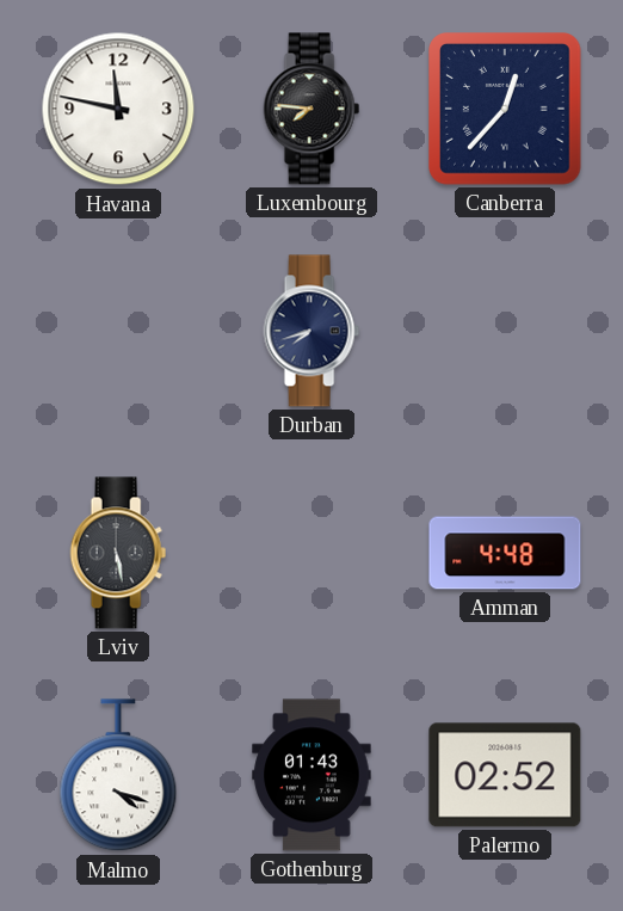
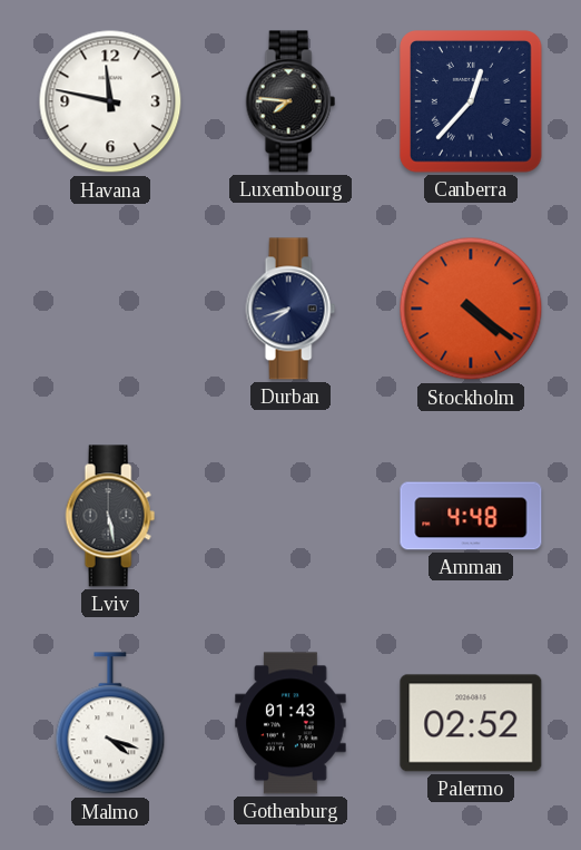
Stockholm: none -> 4:21 (471, 309)
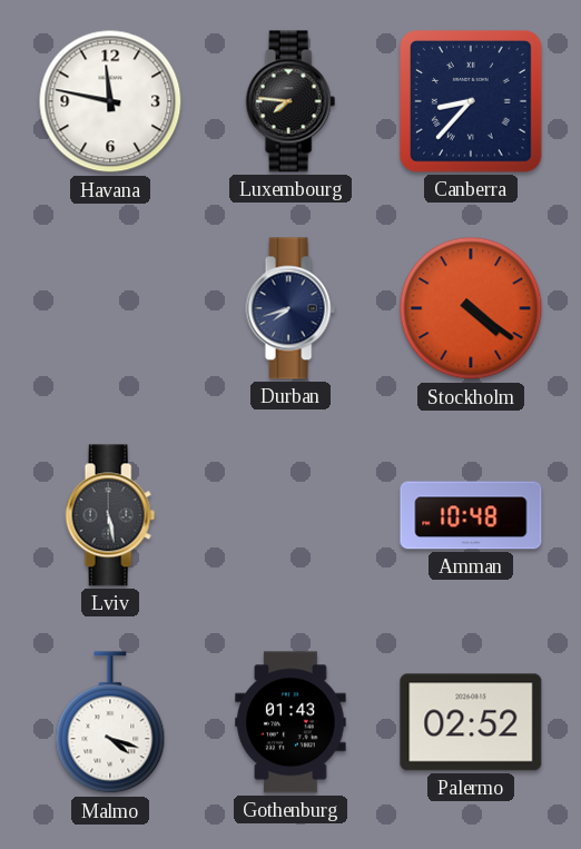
Canberra: 12:37 -> 8:37 (471, 101)
Amman: 4:48 -> 10:48 (471, 515)
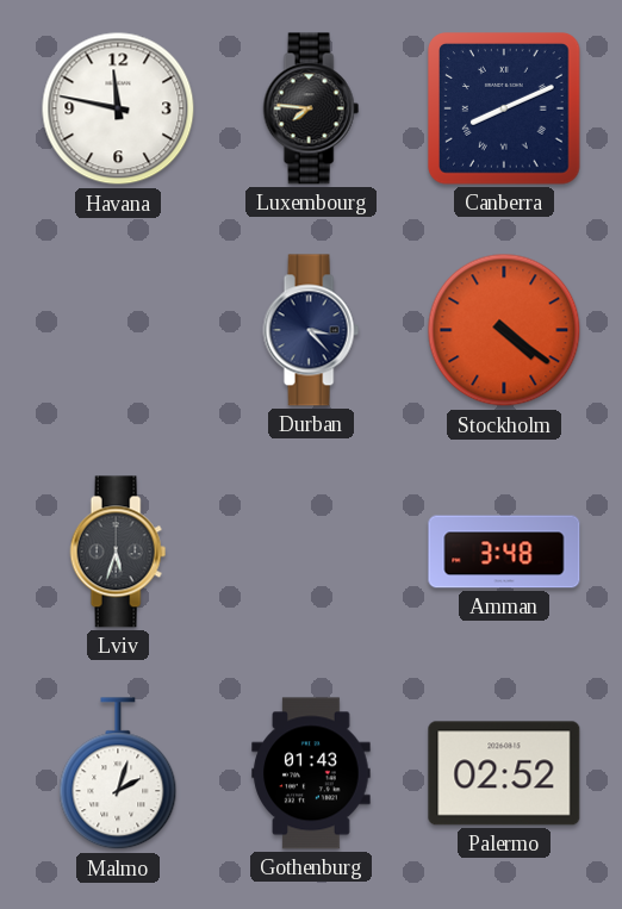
Canberra: 8:37 -> 8:11 (504, 108)
Durban: 7:42 -> 3:23 (311, 330)
Lviv: 5:28 -> 5:33 (118, 552)
Amman: 10:48 -> 3:48 (504, 552)
Malmo: 4:18 -> 2:03 (118, 774)
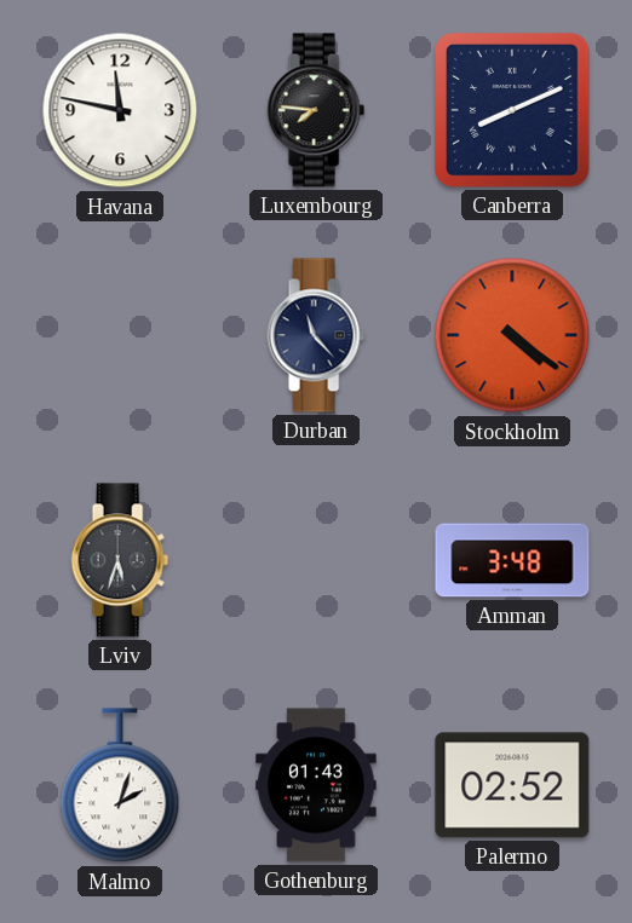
Durban: 3:23 -> 11:23 (316, 335)
